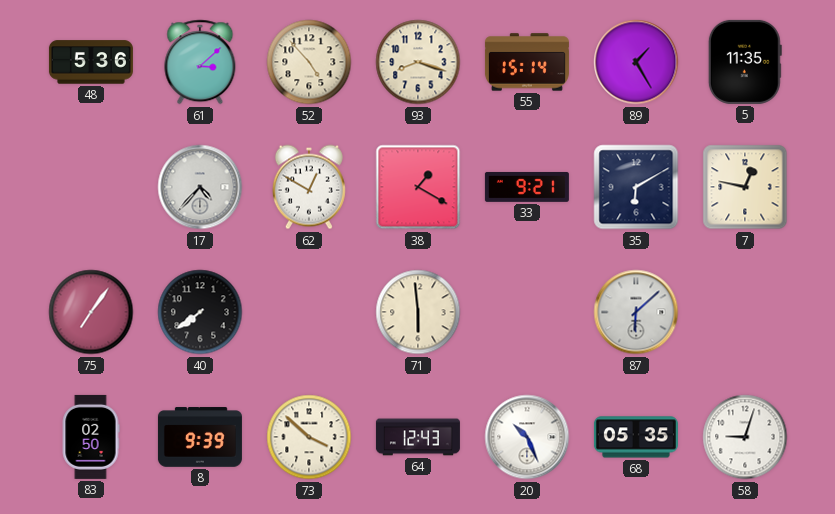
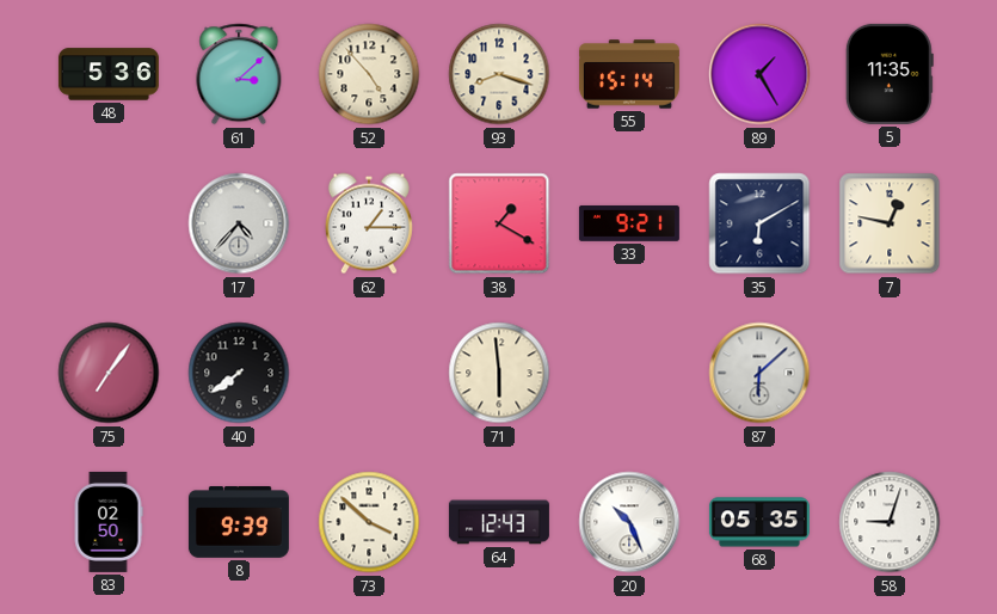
62: 12:50 -> 1:15 (369, 223)
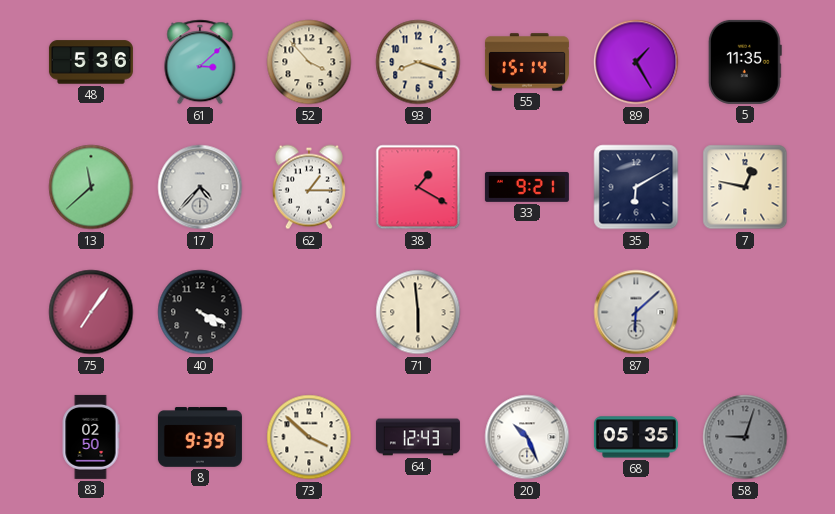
52: 4:53 -> 3:53 (309, 62)
13: none -> 11:38 (91, 187)
40: 7:39 -> 4:19 (200, 312)
58 dial: white -> grey (745, 437)
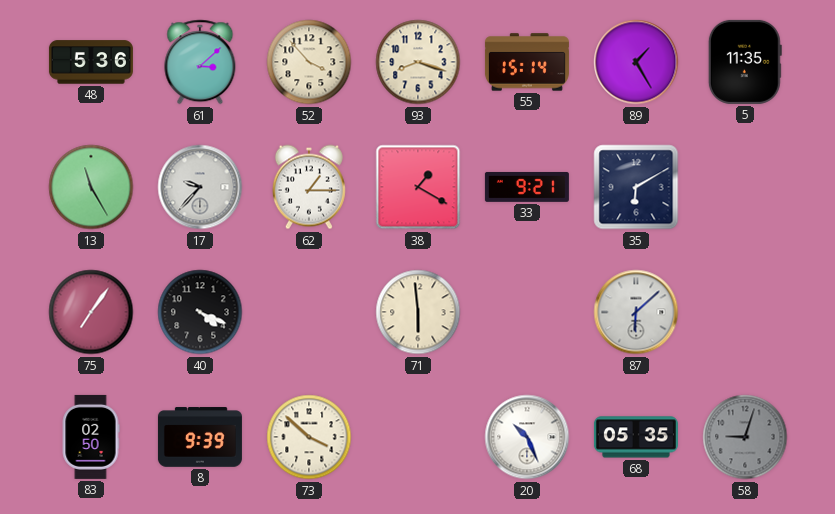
13: 11:38 -> 11:25 (91, 187)
17: 4:37 -> 9:37 (200, 187)
7: 12:47 -> none (745, 187)
64: 12:43 -> none (418, 437)
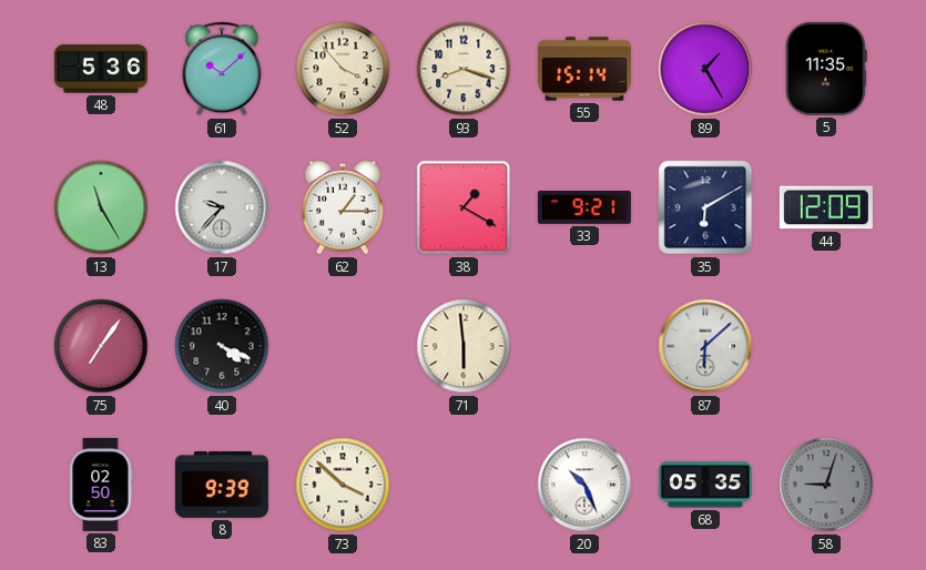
61: 3:08 -> 10:08 (222, 69)
44: none -> 12:09 (826, 207)
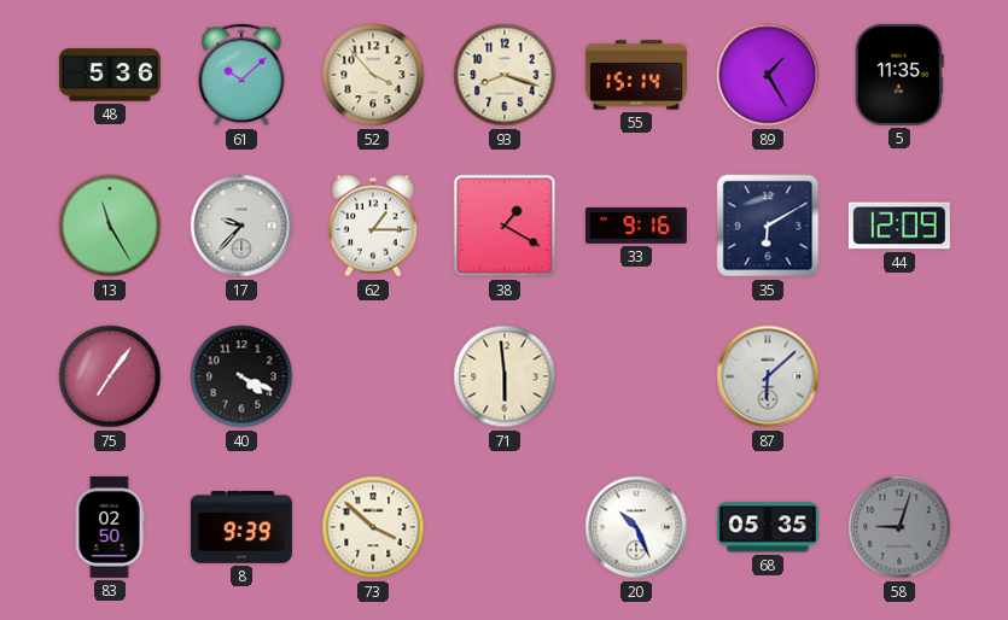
33: 9:21 -> 9:16 (636, 226)
